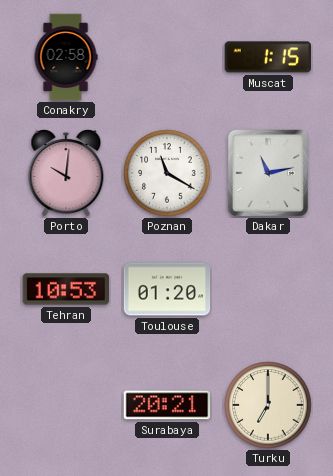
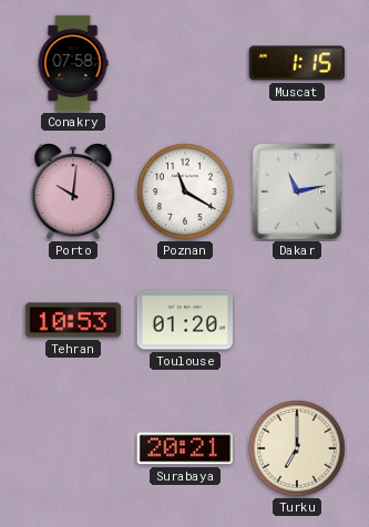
Conakry: 02:58 -> 07:58 (73, 63)
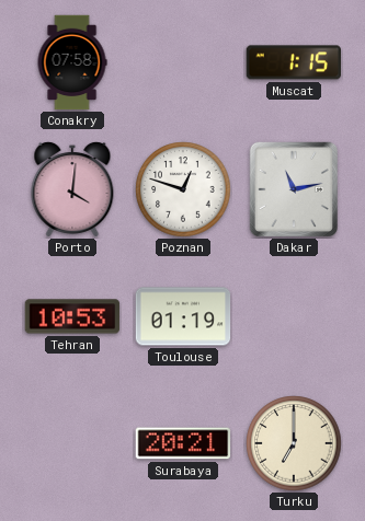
Porto: 10:01 -> 4:01 (72, 189)
Poznan: 11:20 -> 12:48 (183, 189)
Toulouse: 01:20 -> 01:19 (183, 316)
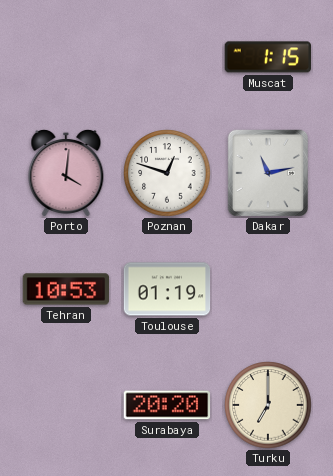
Conakry: 07:58 -> none (72, 62)
Surabaya: 20:21 -> 20:20 (167, 405)
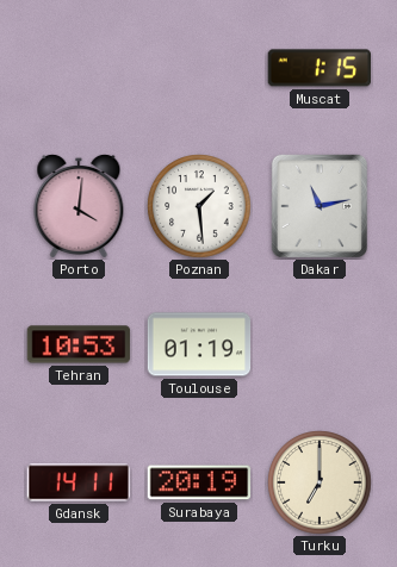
Poznan: 12:48 -> 1:29 (199, 206)
Gdansk: none -> 14:11 (79, 482)
Surabaya: 20:20 -> 20:19 (199, 482)
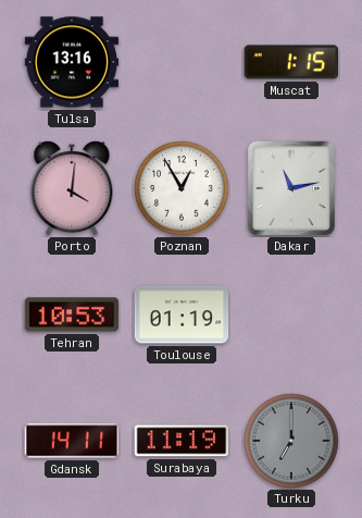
Tulsa: none -> 13:16 (72, 62)
Poznan: 1:29 -> 12:55 (182, 188)
Surabaya: 20:19 -> 11:19 (182, 441)
Turku dial: cream -> grey (291, 441)
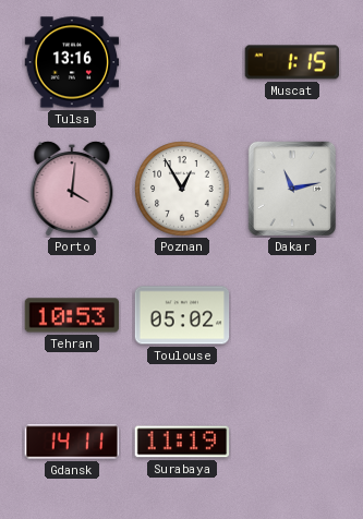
Toulouse: 01:19 -> 05:02 (182, 315)
Turku: 7:00 -> none (291, 441)
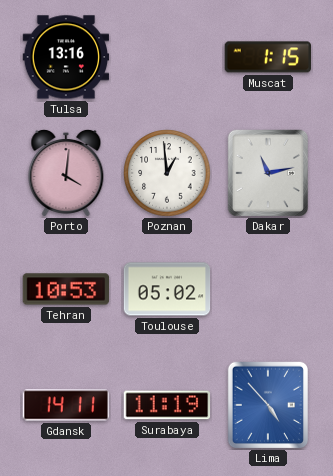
Poznan: 12:55 -> 12:59 (167, 173)
Lima: none -> 4:53 (267, 404)
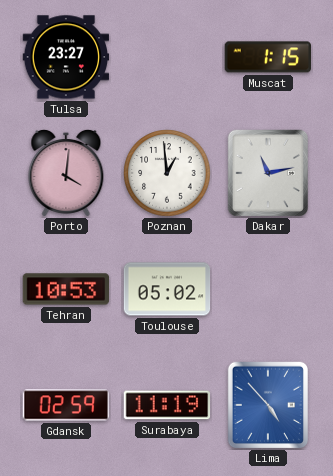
Tulsa: 13:16 -> 23:27 (66, 57)
Gdansk: 14:11 -> 02:59 (66, 405)
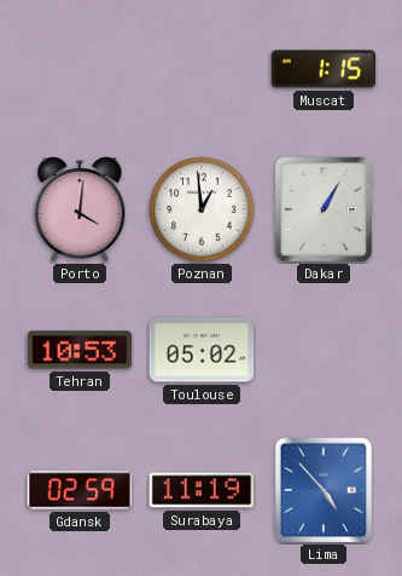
Tulsa: 23:27 -> none (66, 57)
Dakar: 11:13 -> 1:05 (322, 208)
